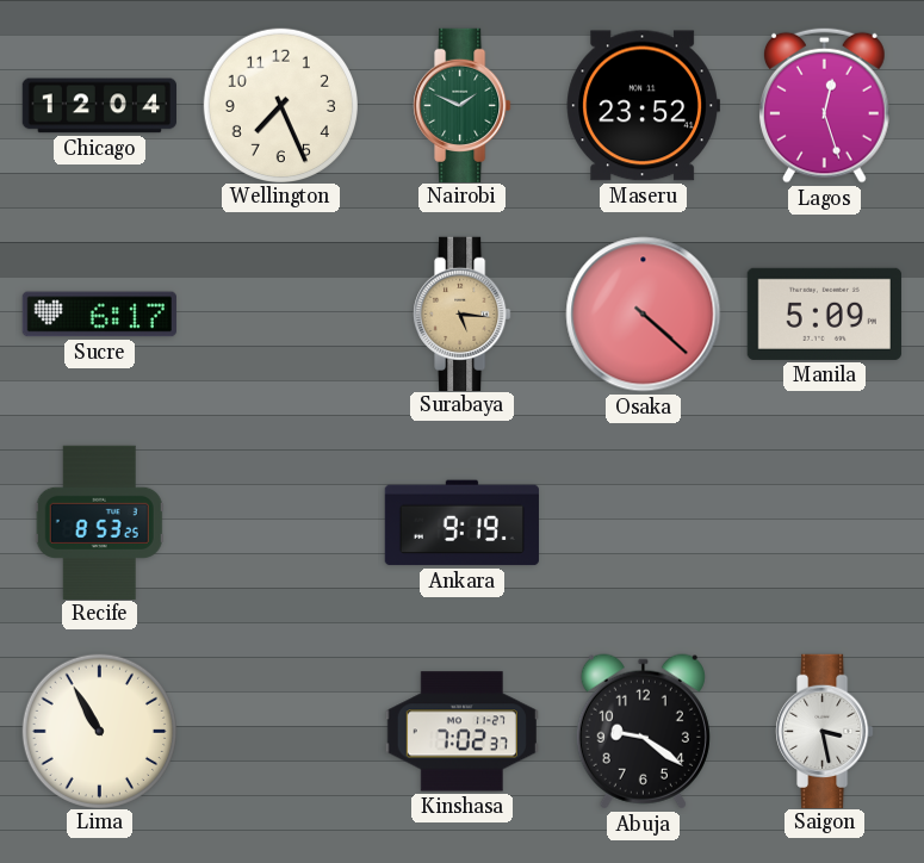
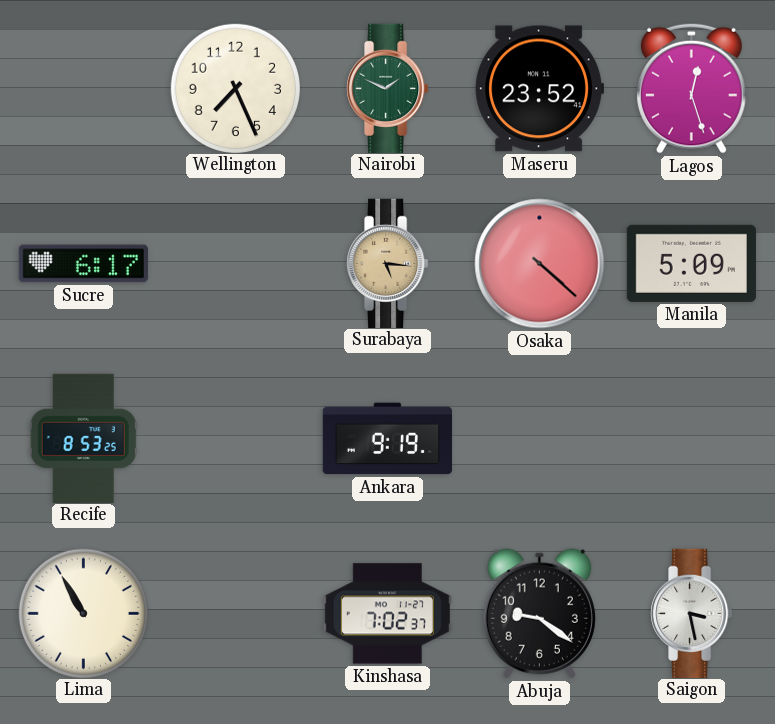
Chicago: 12:04 -> none (99, 106)
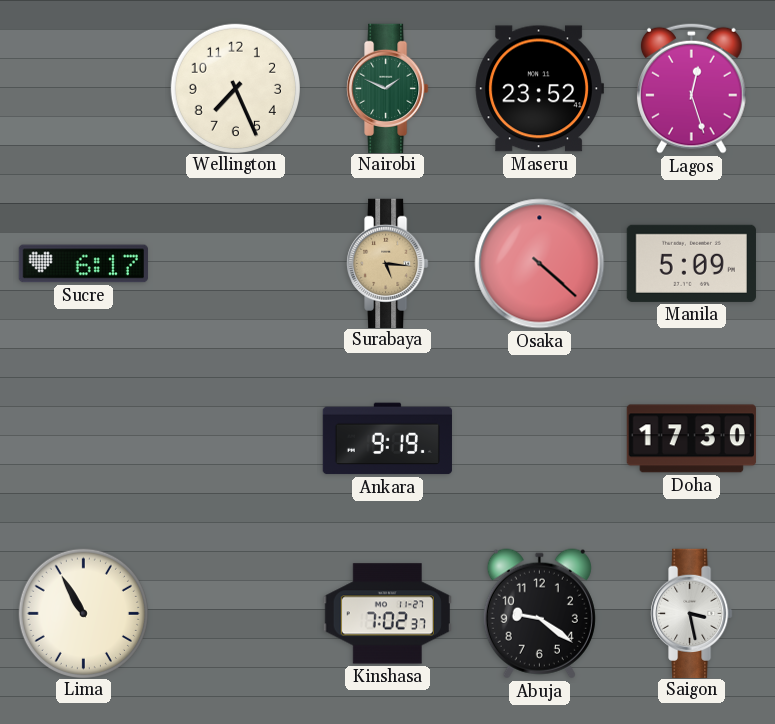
Recife: 8:53 -> none (83, 438)
Doha: none -> 17:30 (691, 439)
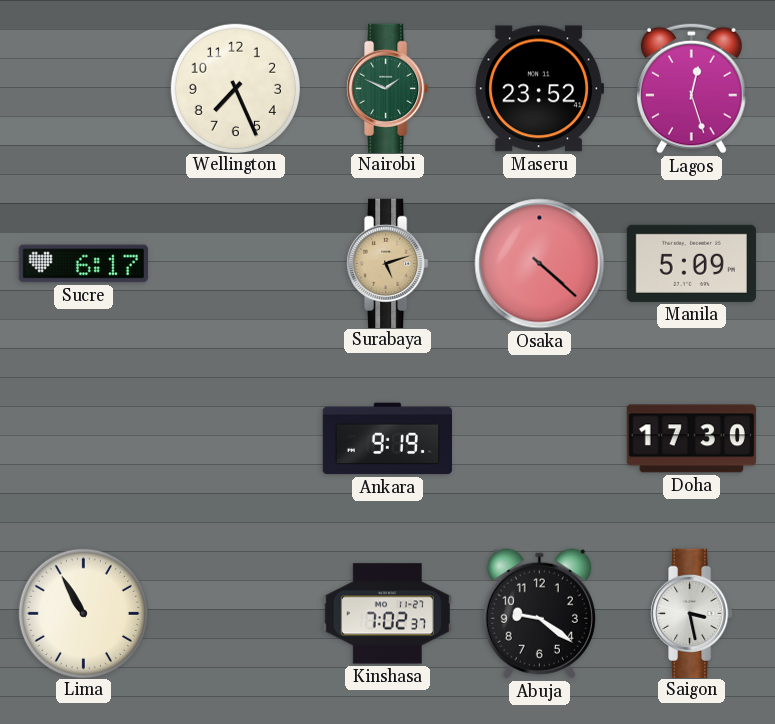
Surabaya: 5:16 -> 5:12 (388, 263)
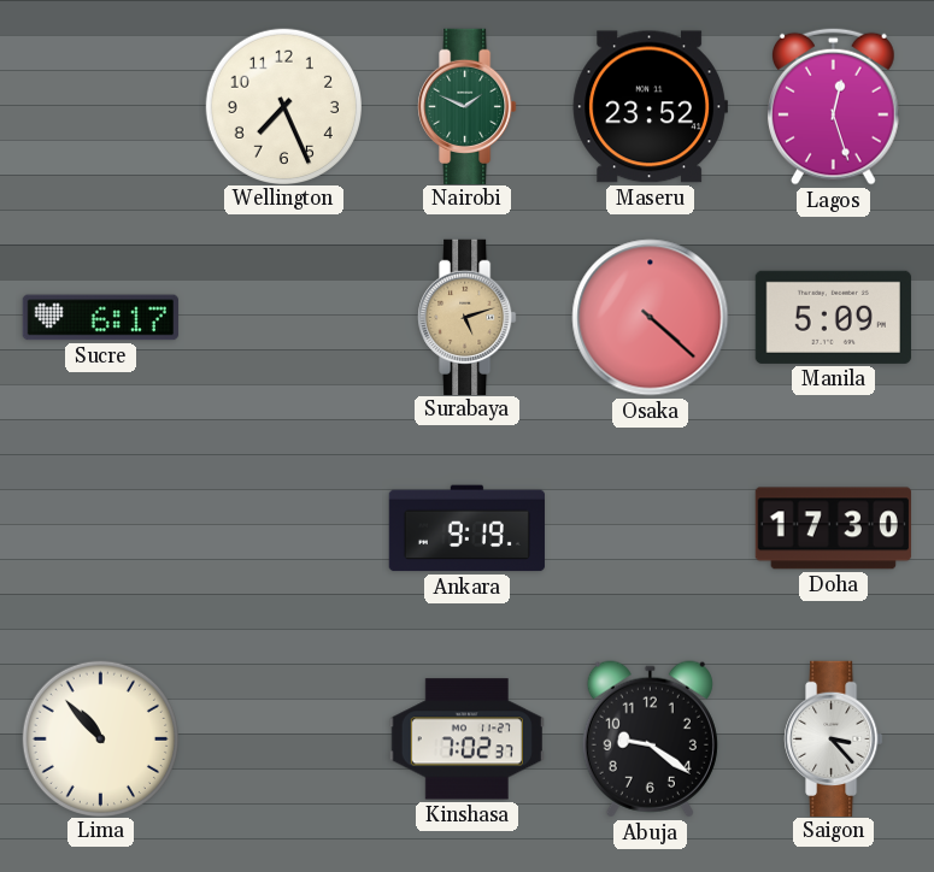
Lima: 10:55 -> 10:53 (100, 738)
Saigon: 3:28 -> 3:23 (834, 738)
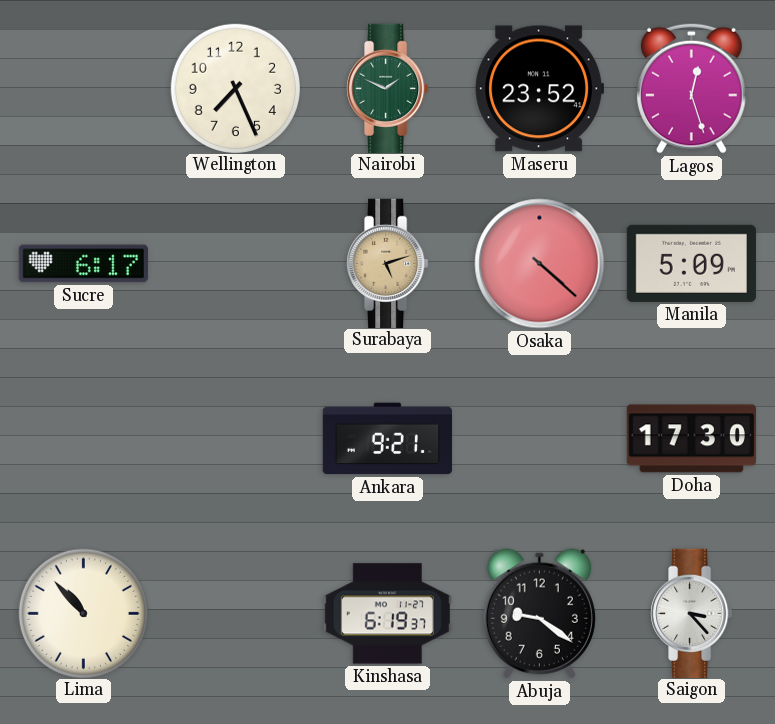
Ankara: 9:19 -> 9:21 (387, 439)
Kinshasa: 7:02 -> 6:19 (387, 614)
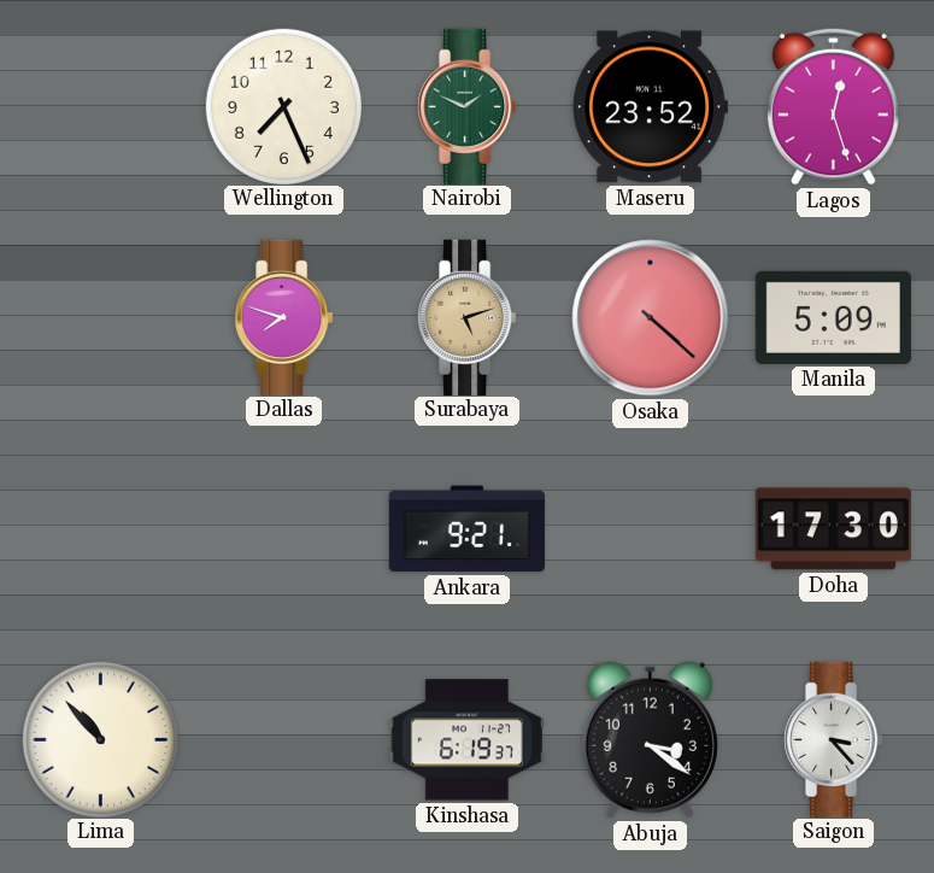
Sucre: 6:17 -> none (83, 264)
Dallas: none -> 7:48 (284, 317)
Abuja: 9:21 -> 3:21 (650, 740)
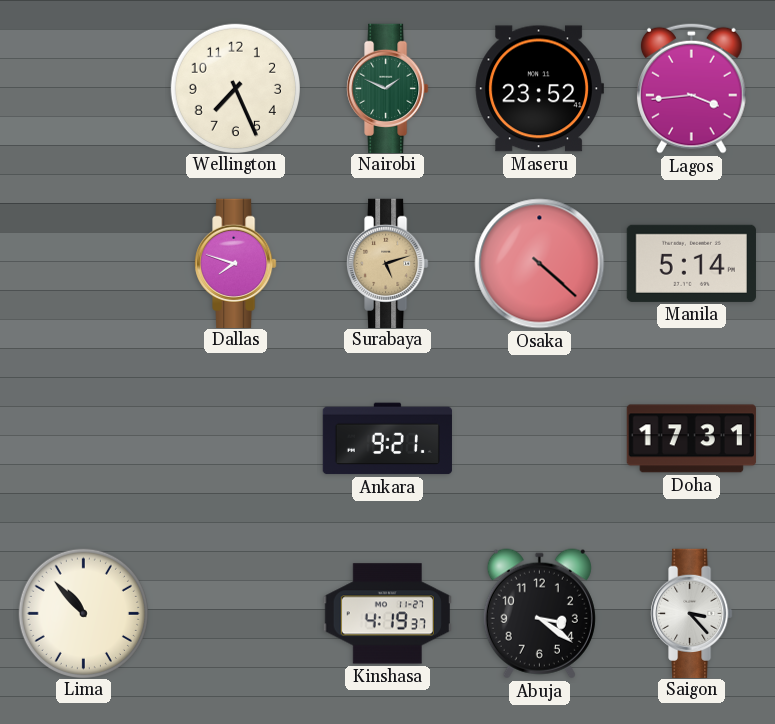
Lagos: 12:27 -> 3:44 (691, 88)
Manila: 5:09 -> 5:14 (691, 263)
Doha: 17:30 -> 17:31 (691, 439)
Kinshasa: 6:19 -> 4:19 (387, 614)
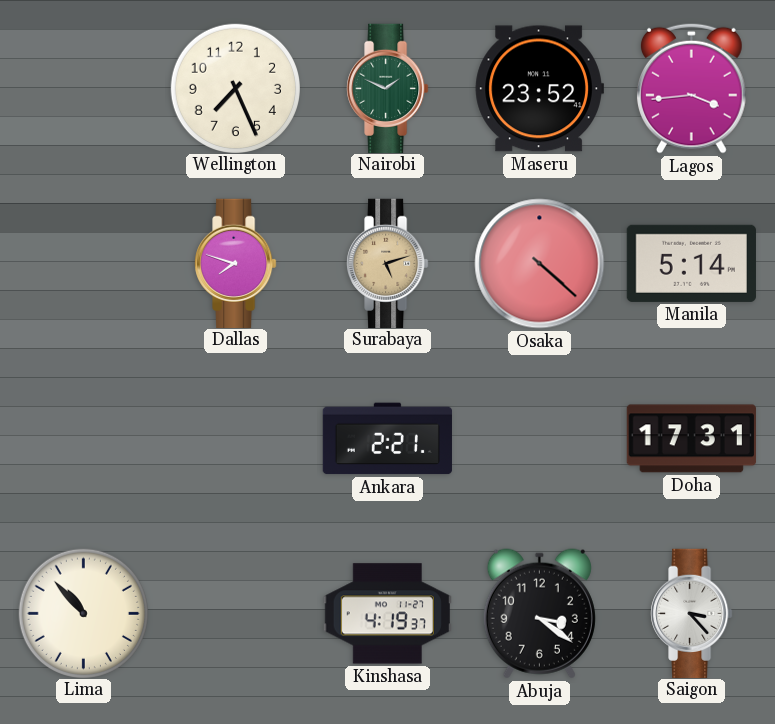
Ankara: 9:21 -> 2:21 (387, 439)
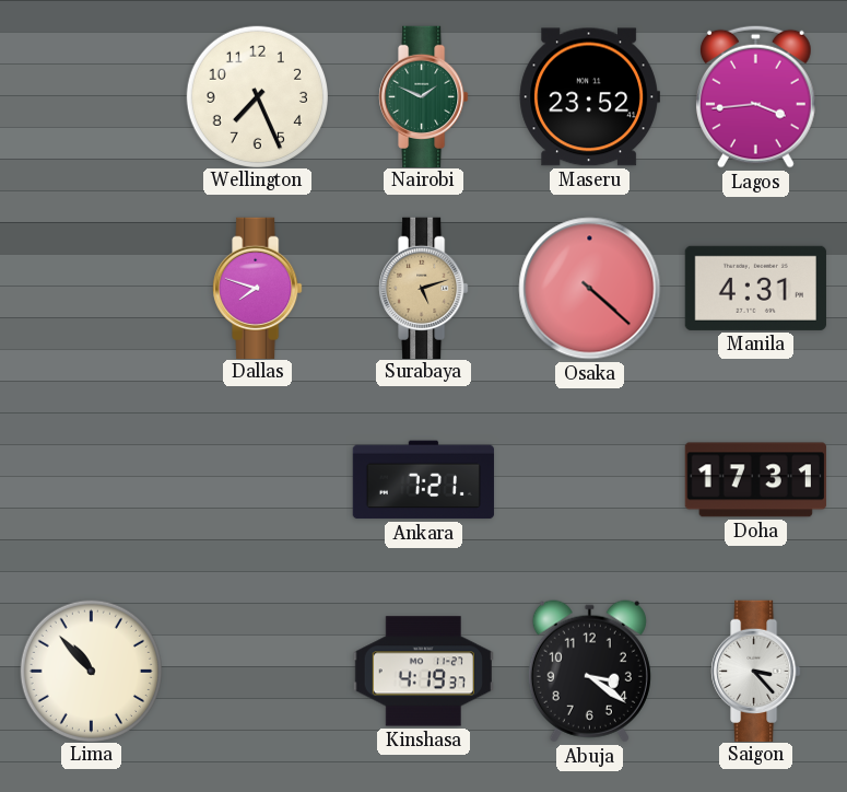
Manila: 5:14 -> 4:31 (755, 288)
Ankara: 2:21 -> 7:21 (423, 480)
